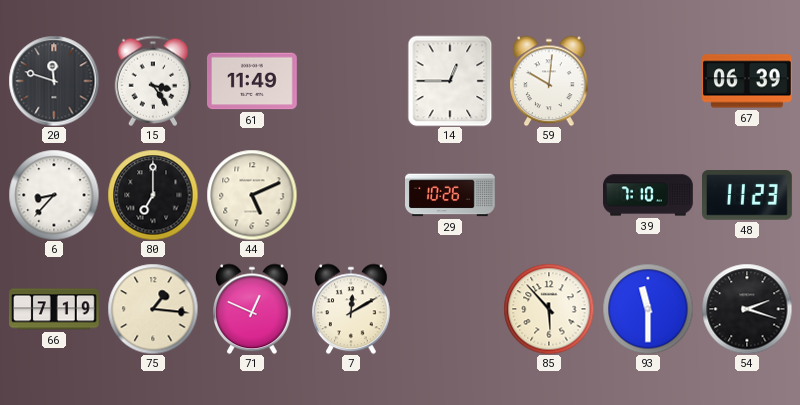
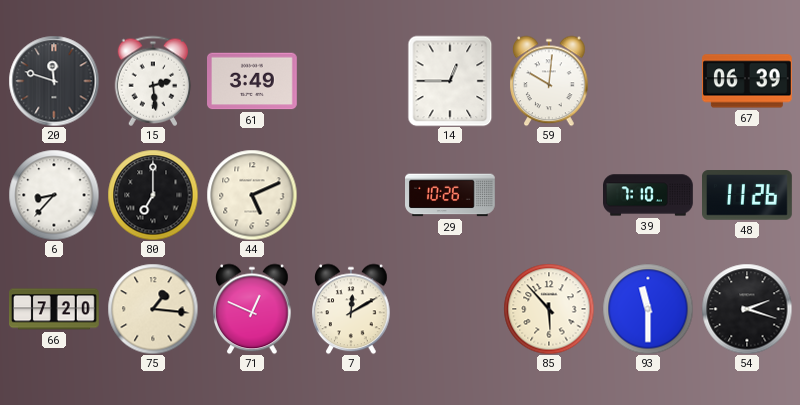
15: 3:24 -> 2:29 (153, 81)
61: 11:49 -> 3:49 (253, 81)
48: 11:23 -> 11:26 (748, 195)
66: 7:19 -> 7:20 (55, 309)
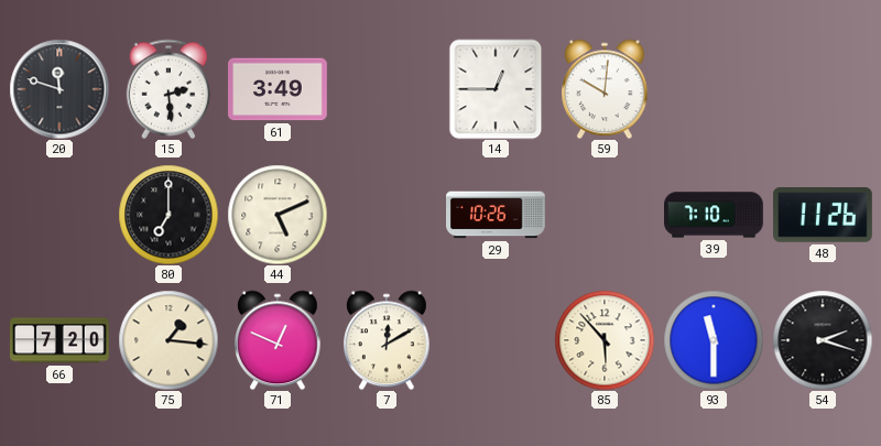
67: 06:39 -> none (747, 81)
6: 8:37 -> none (54, 195)
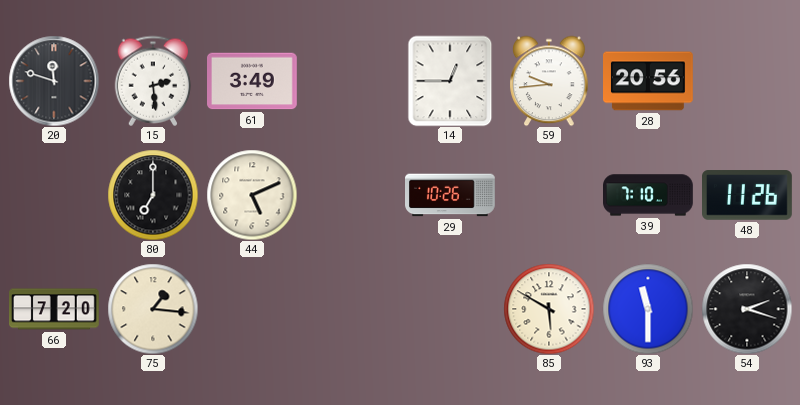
59: 10:01 -> 9:44 (549, 81)
28: none -> 20:56 (649, 81)
71: 12:49 -> none (278, 340)
7: 12:10 -> none (387, 340)
85: 5:53 -> 5:50 (549, 309)
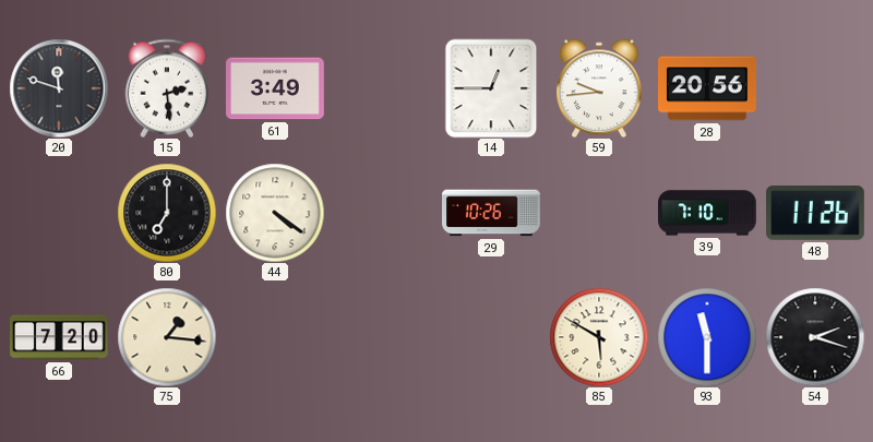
44: 5:11 -> 4:21 (275, 213)
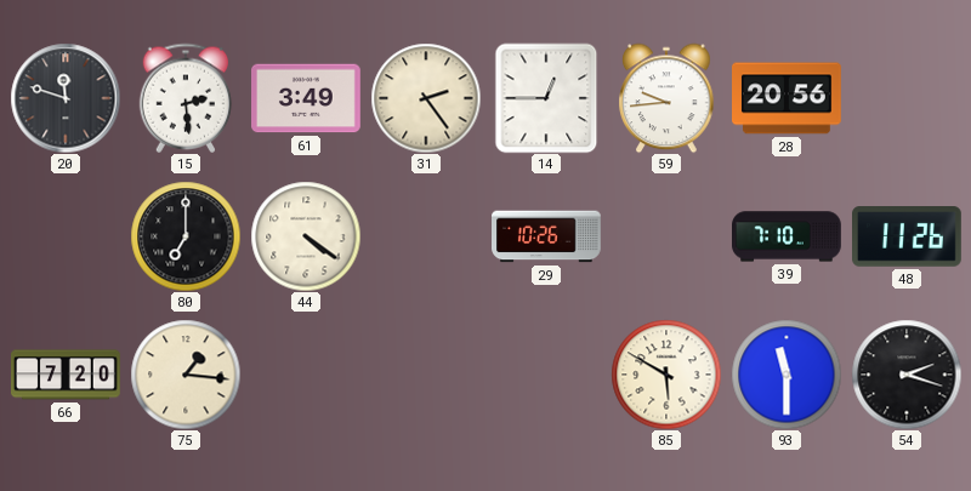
31: none -> 2:24 (426, 98)
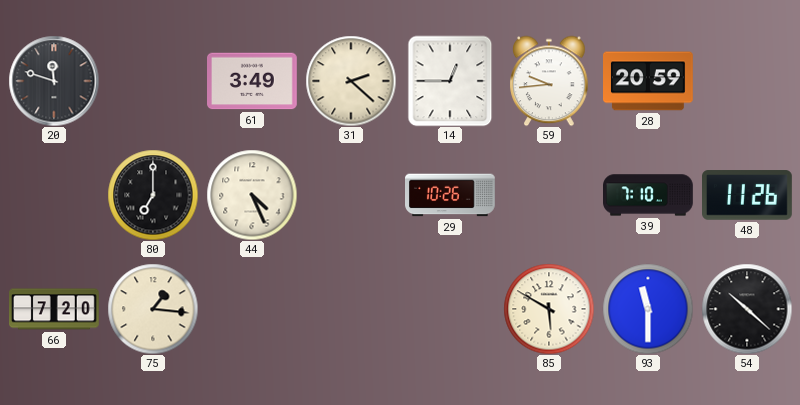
15: 2:29 -> none (186, 98)
31: 2:24 -> 2:22 (351, 81)
28: 20:56 -> 20:59 (649, 81)
44: 4:21 -> 4:26 (252, 195)
54: 2:18 -> 10:22 (747, 309)
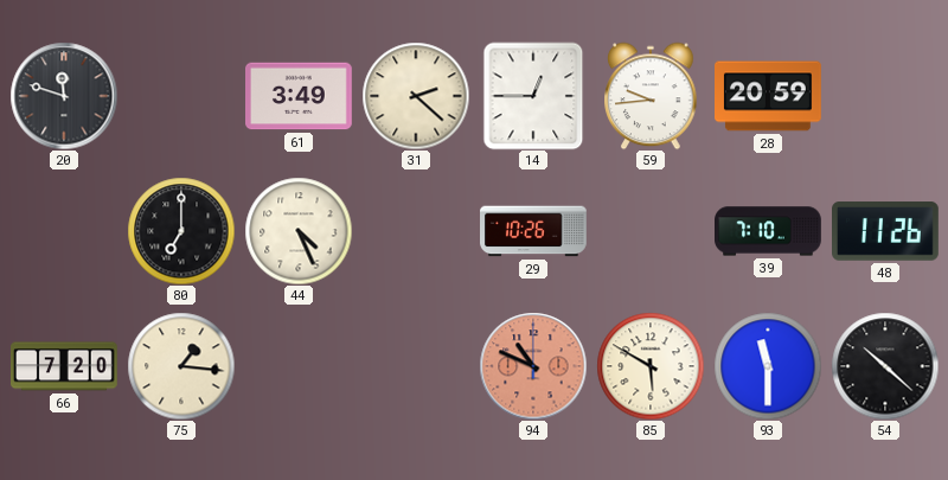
94: none -> 10:49 (533, 366)
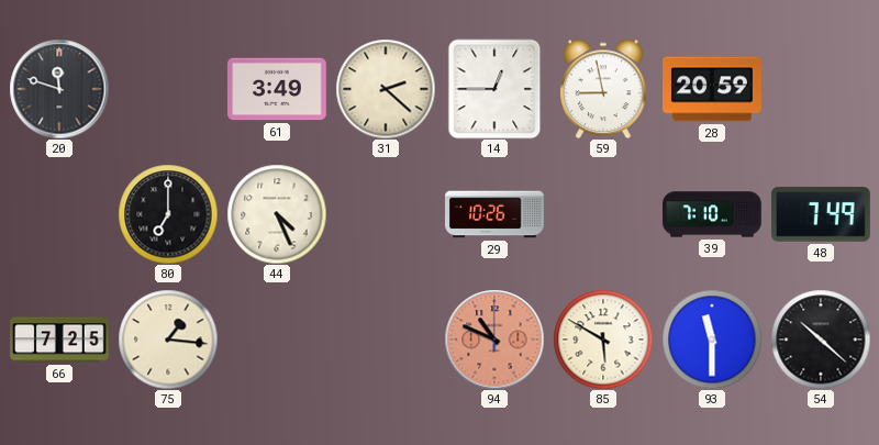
59: 9:44 -> 8:58 (603, 89)
48: 11:26 -> 7:49 (822, 214)
66: 7:20 -> 7:25 (60, 340)
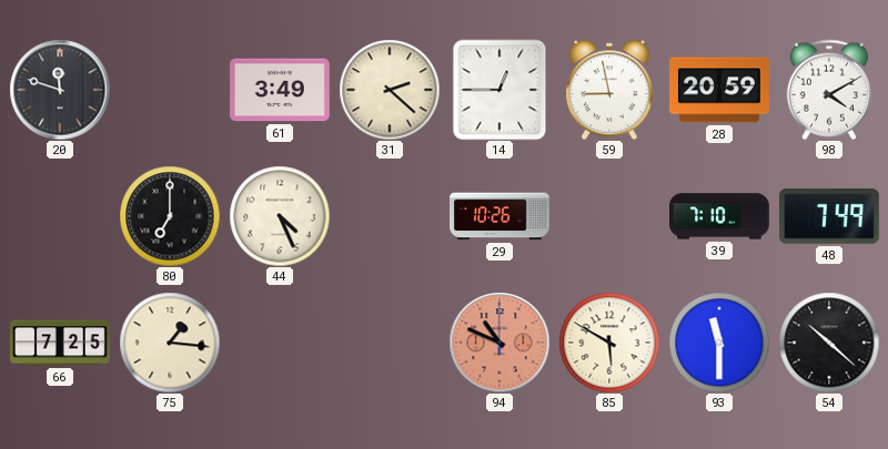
98: none -> 4:10 (829, 90)
